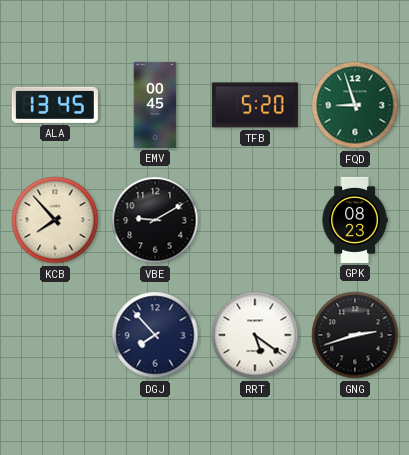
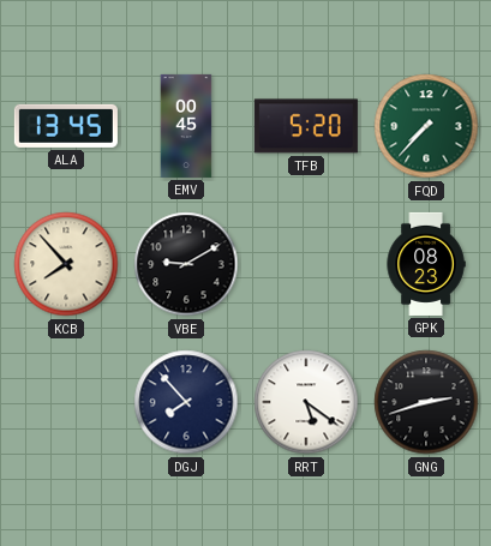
FQD: 8:57 -> 7:37 (426, 126)
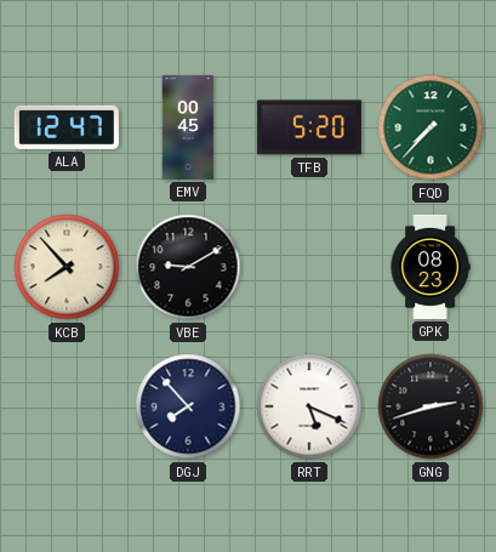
ALA: 13:45 -> 12:47 (67, 127)
RRT: 5:21 -> 5:19 (309, 406)
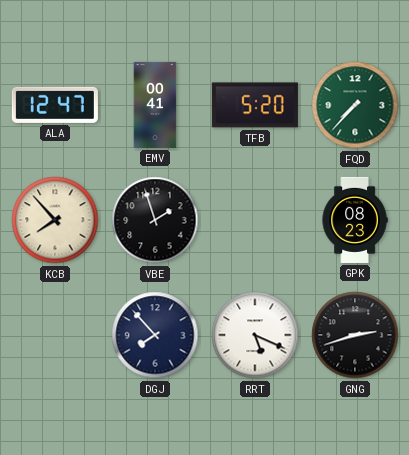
EMV: 00:45 -> 00:41 (155, 105)
VBE: 9:10 -> 1:57 (155, 220)
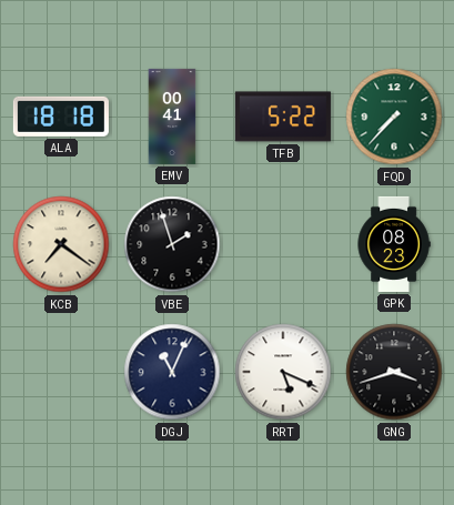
ALA: 12:47 -> 18:18 (61, 117)
TFB: 5:20 -> 5:22 (283, 117)
KCB: 7:53 -> 7:21 (61, 244)
DGJ: 7:53 -> 11:04 (172, 372)
GNG: 2:42 -> 3:42 (394, 372)
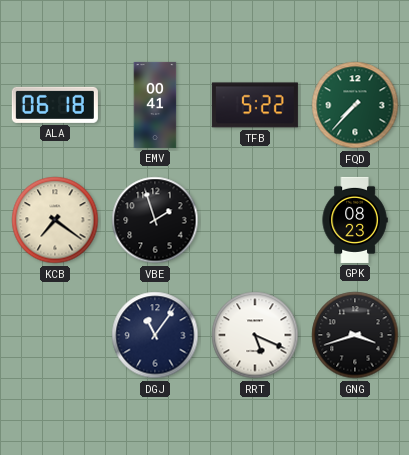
ALA: 18:18 -> 06:18 (55, 105)
DGJ: 11:04 -> 11:06 (155, 335)
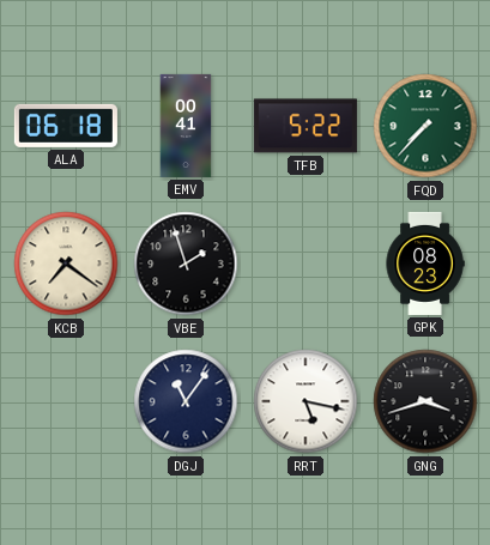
RRT: 5:19 -> 5:17 (306, 401)
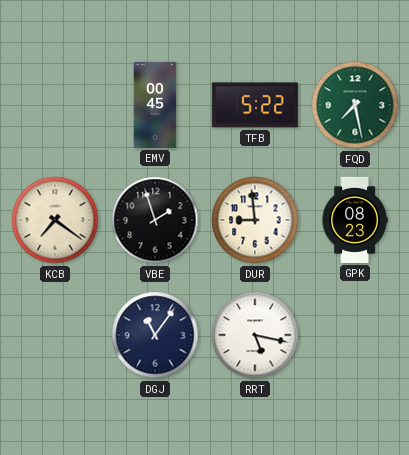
ALA: 06:18 -> none (66, 126)
EMV: 00:41 -> 00:45 (155, 105)
FQD: 7:37 -> 7:28 (355, 105)
DUR: none -> 8:59 (255, 220)
GNG: 3:42 -> none (425, 401)
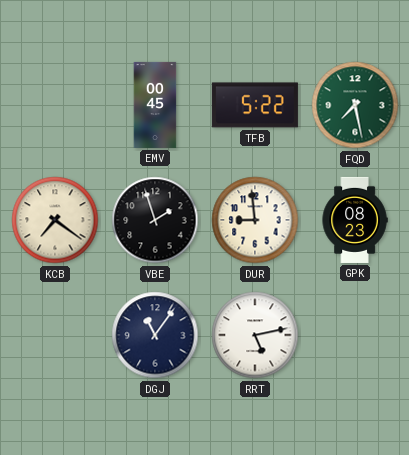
RRT: 5:17 -> 5:13 (255, 335)
